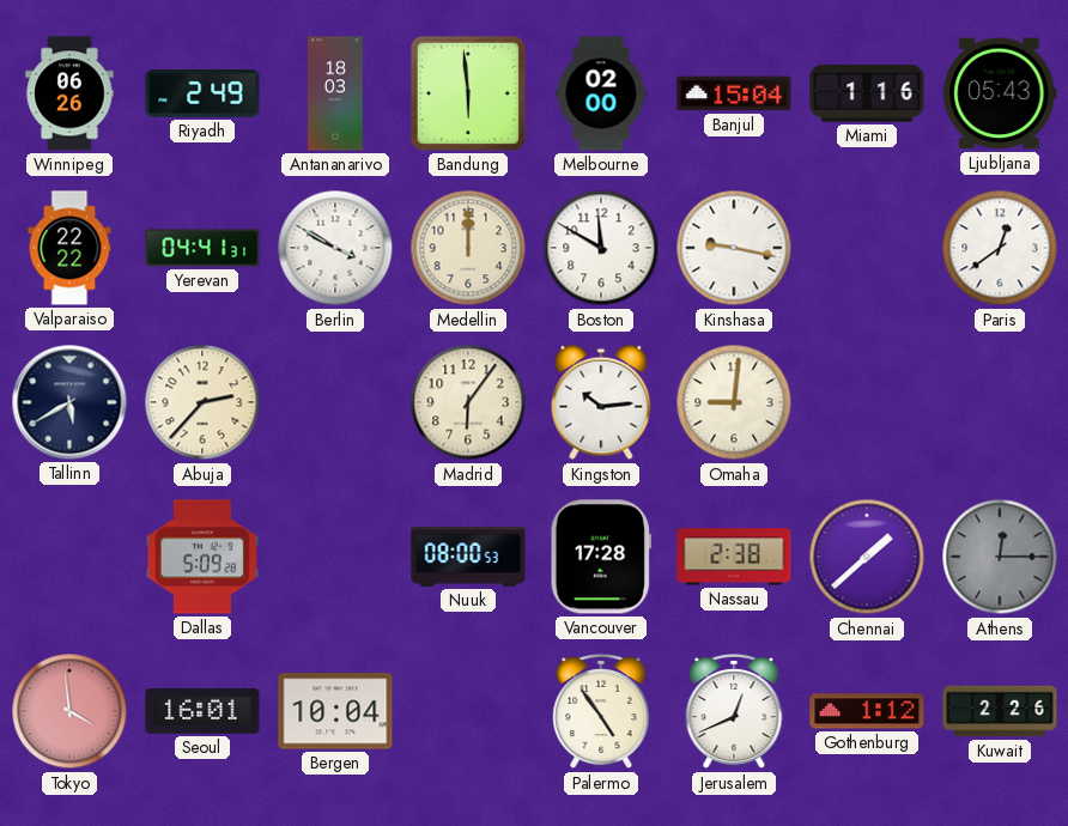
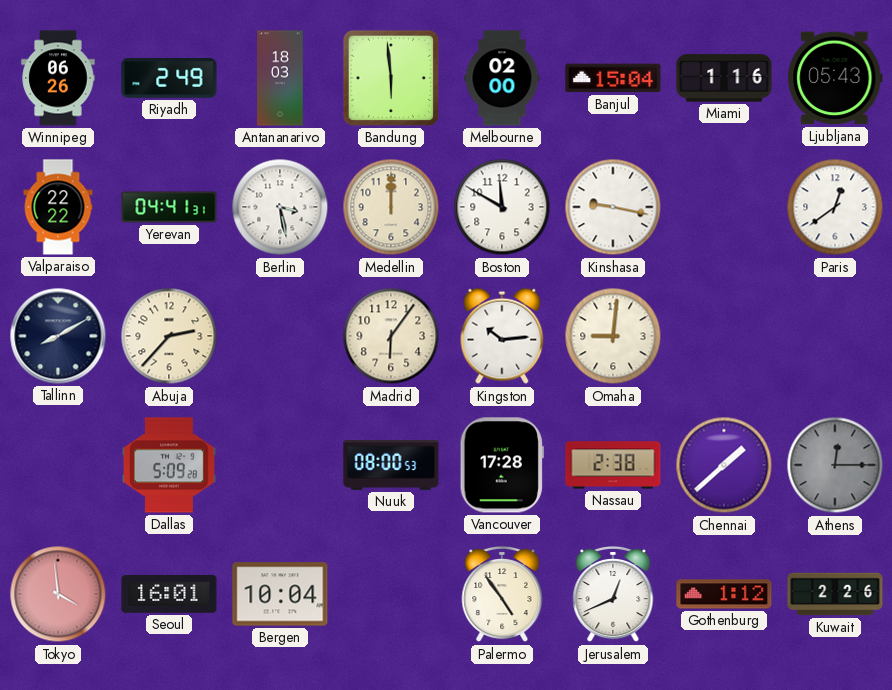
Berlin: 3:50 -> 3:28 (280, 207)
Tallinn: 5:40 -> 8:10 (58, 336)
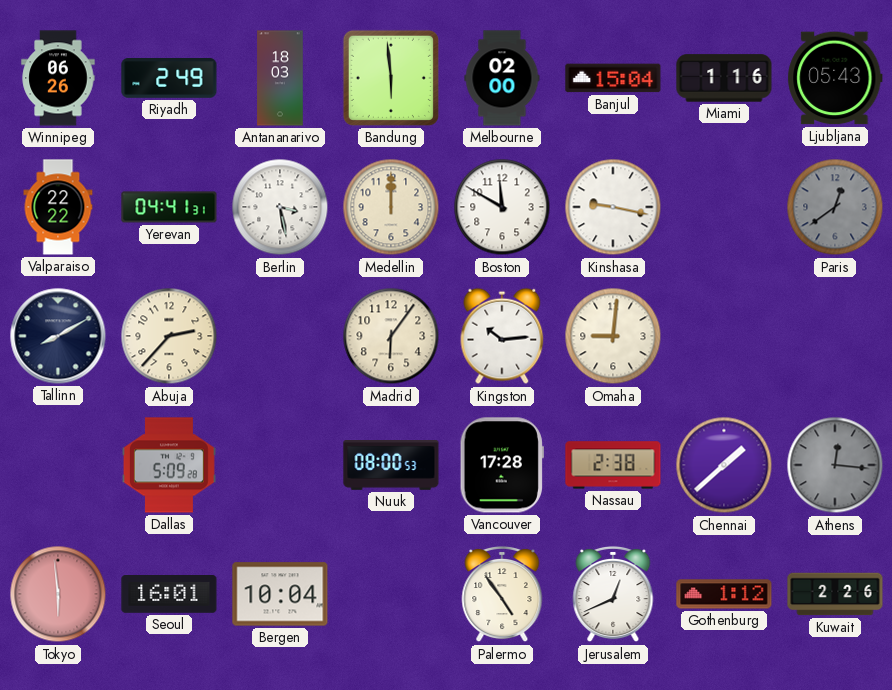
Paris dial: white -> grey (835, 207)
Athens: 12:15 -> 12:16 (835, 465)
Tokyo: 3:59 -> 5:59 (58, 594)
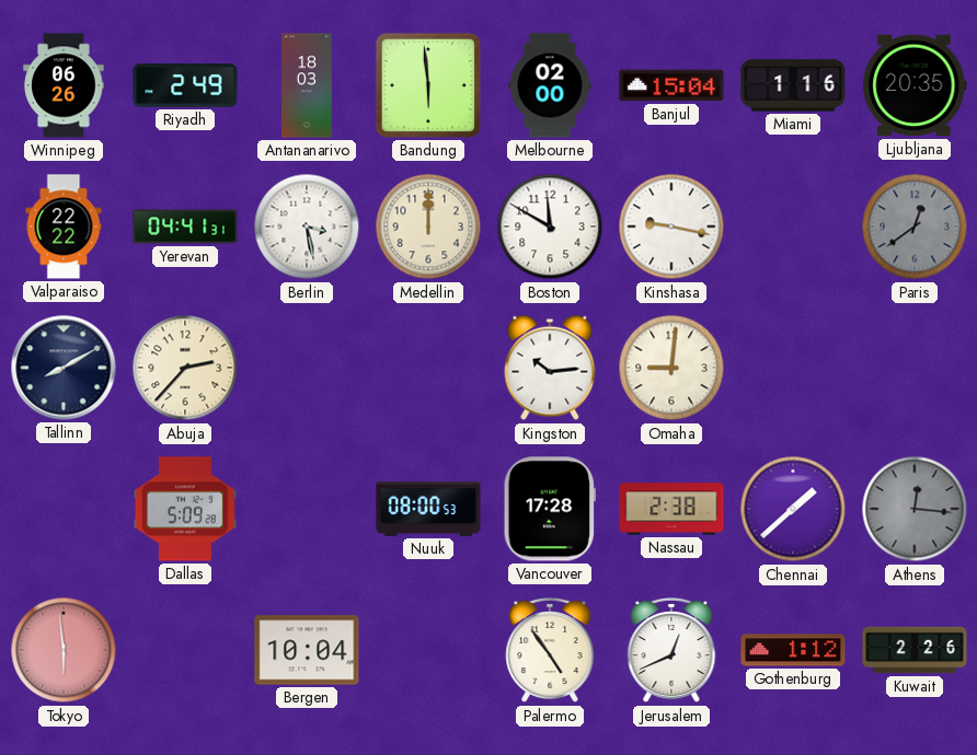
Ljubljana: 05:43 -> 20:35 (915, 85)
Madrid: 6:06 -> none (391, 336)
Seoul: 16:01 -> none (169, 594)
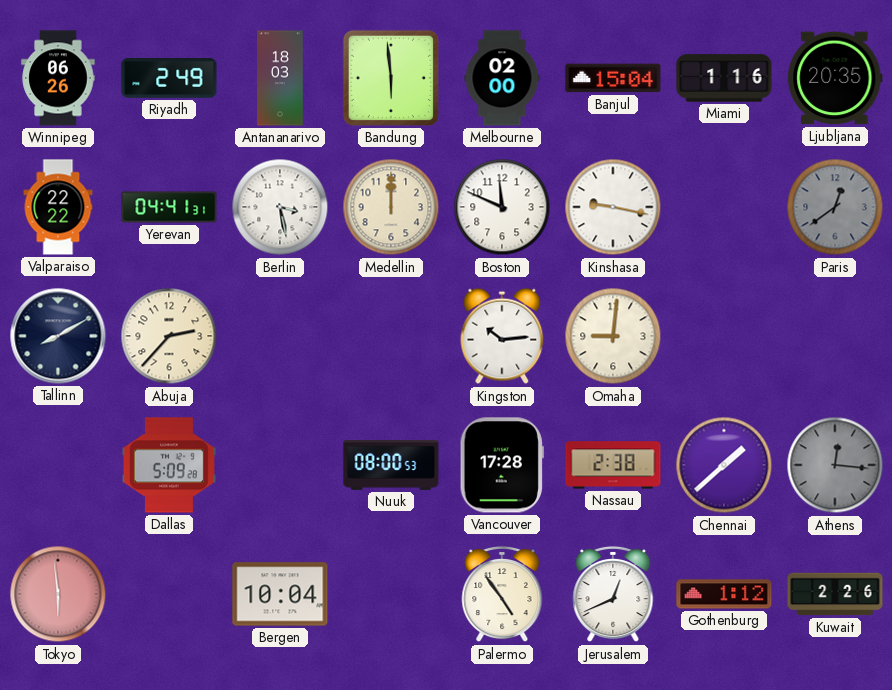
Boston: 11:50 -> 11:49 (502, 207)
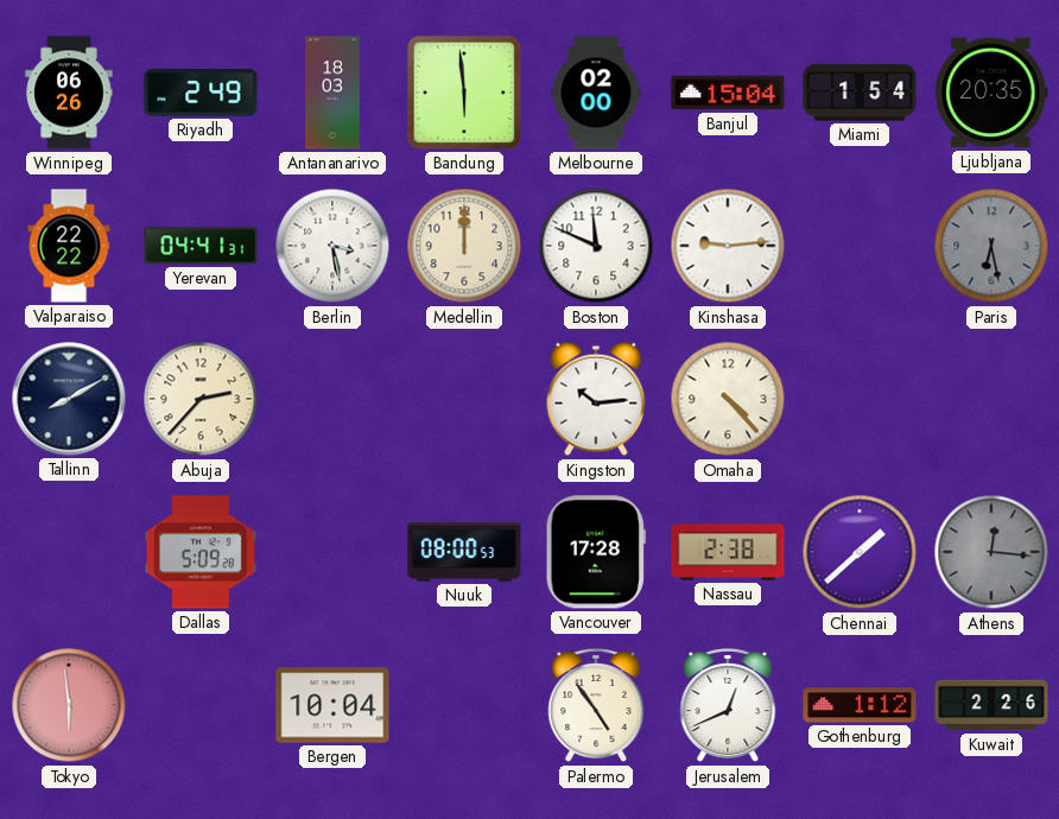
Miami: 1:16 -> 1:54 (860, 93)
Kinshasa: 9:17 -> 9:14 (728, 246)
Paris: 12:39 -> 6:28 (991, 246)
Omaha: 9:01 -> 4:23 (728, 399)
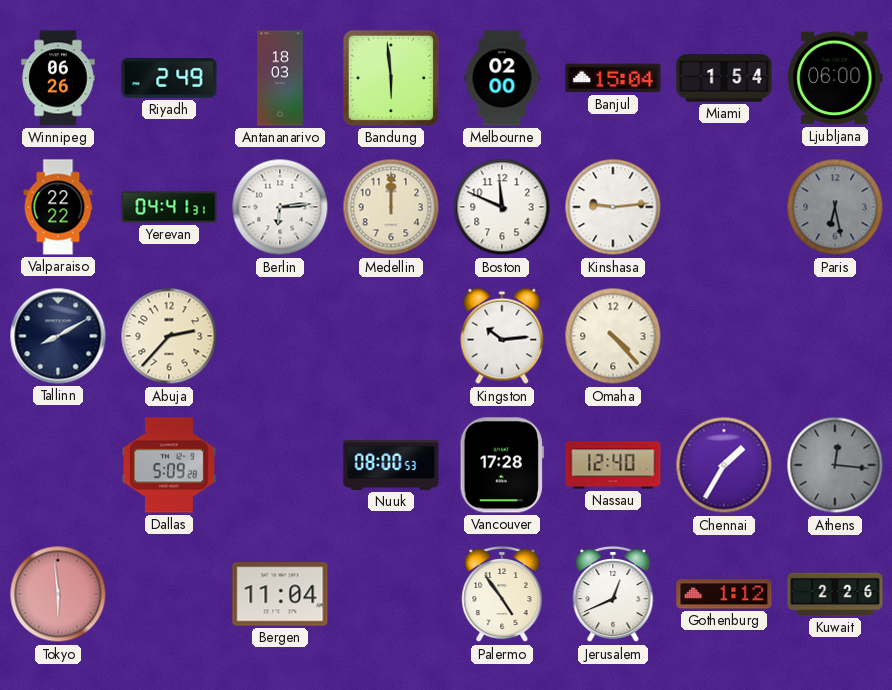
Ljubljana: 20:35 -> 06:00 (835, 78)
Berlin: 3:28 -> 6:14 (280, 207)
Nassau: 2:38 -> 12:40 (613, 465)
Chennai: 1:38 -> 1:35 (724, 465)
Bergen: 10:04 -> 11:04 (280, 594)
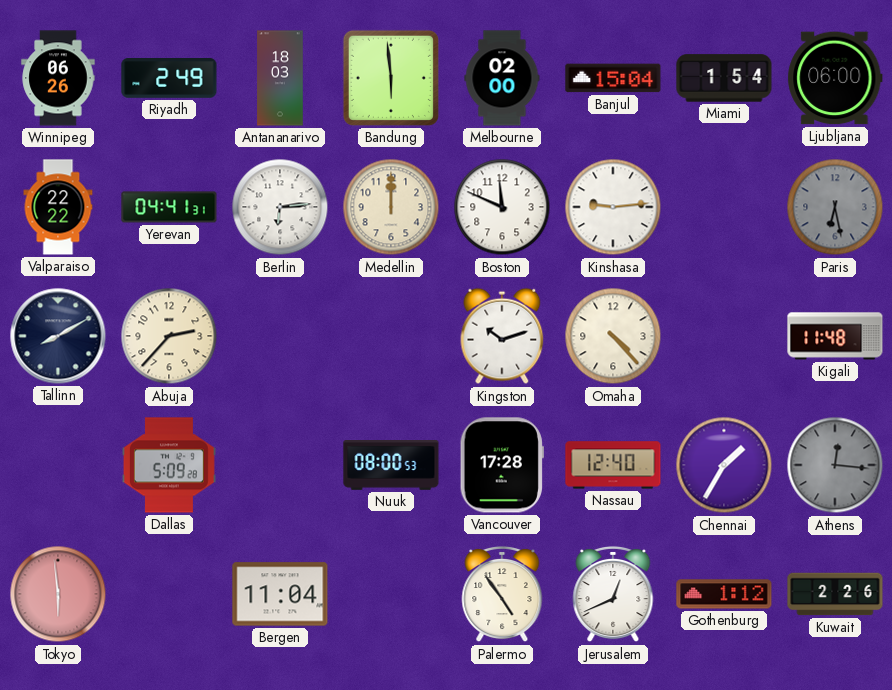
Kingston: 10:14 -> 10:12 (502, 336)
Kigali: none -> 11:48 (835, 336)
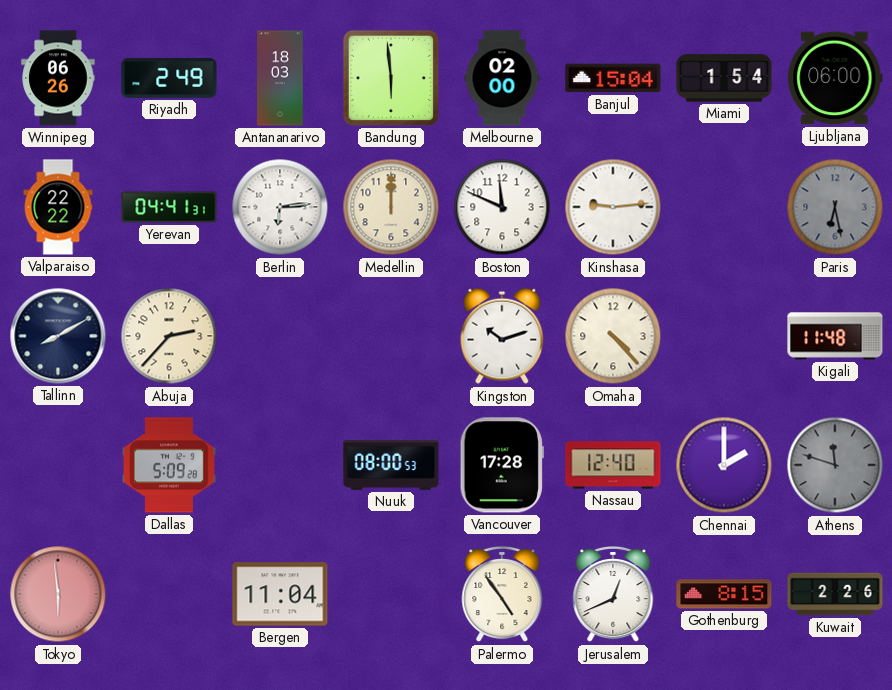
Chennai: 1:35 -> 2:00 (724, 465)
Athens: 12:16 -> 11:48 (835, 465)
Gothenburg: 1:12 -> 8:15 (724, 594)
